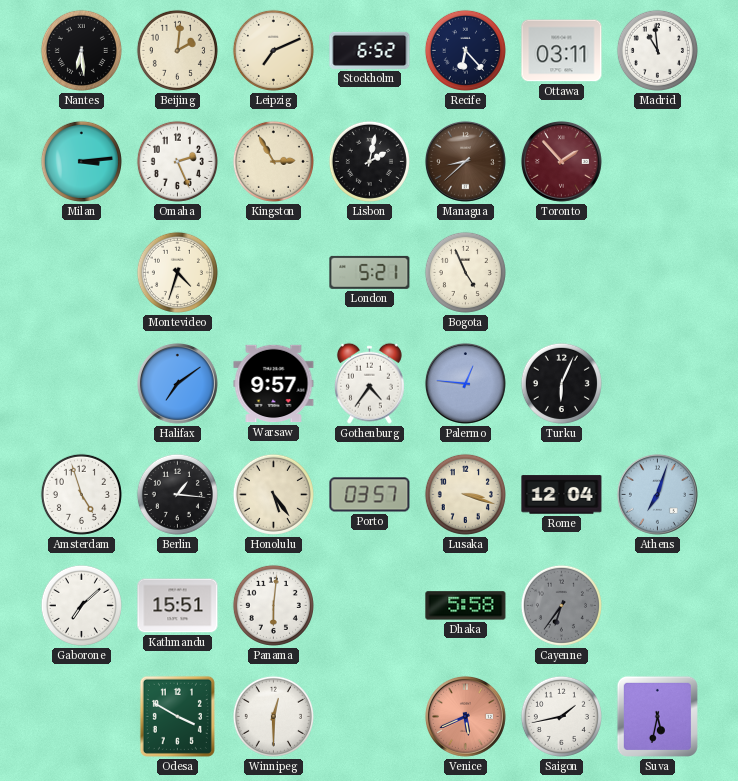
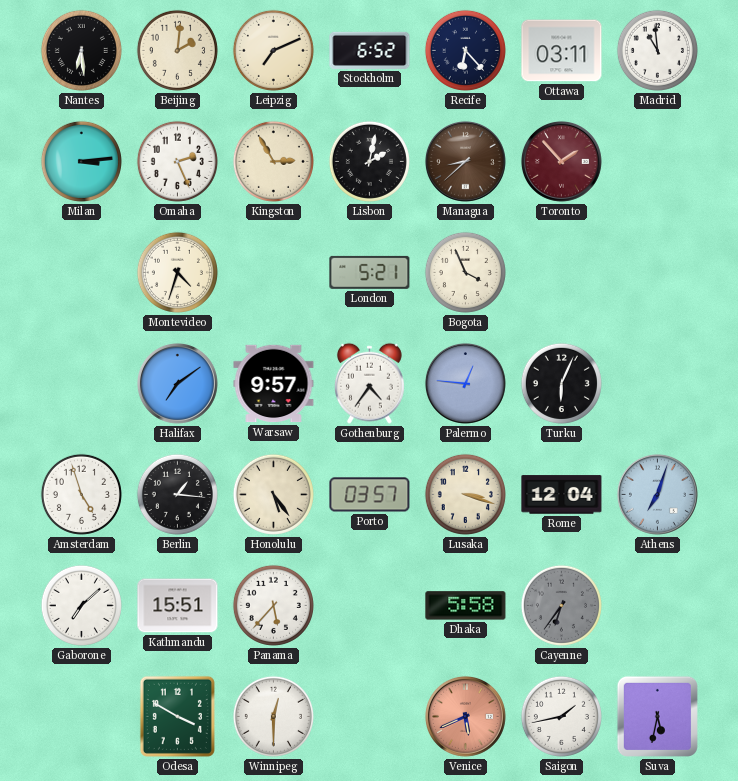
Bogota: 4:56 -> 3:56 (465, 272)
Panama: 6:01 -> 5:37 (273, 605)
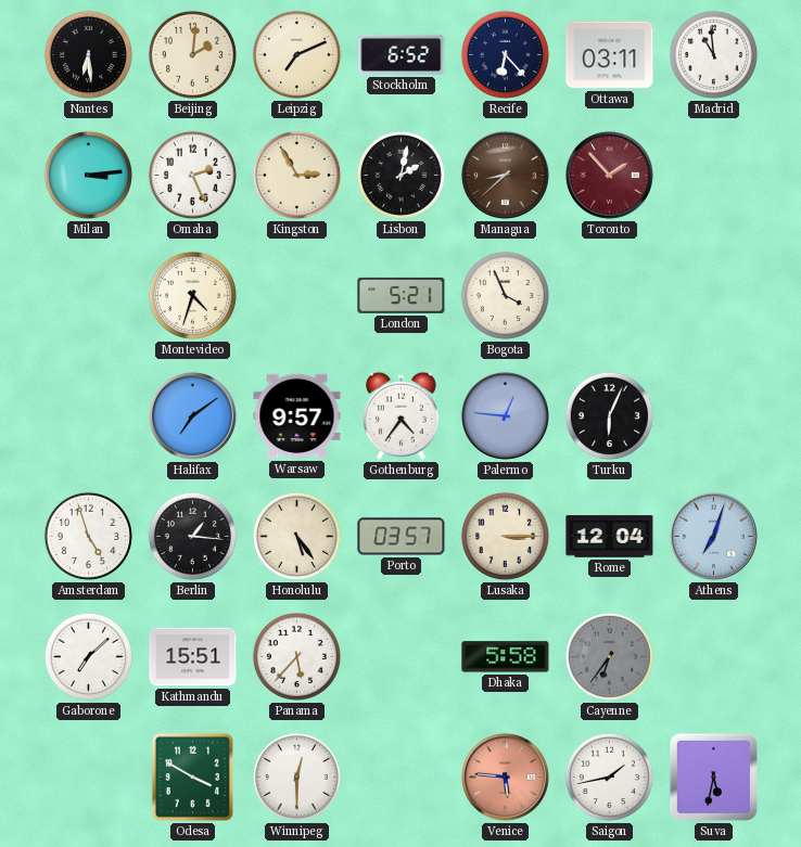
Lusaka: 3:18 -> 3:15 (505, 536)
Venice: 5:41 -> 5:46 (505, 777)
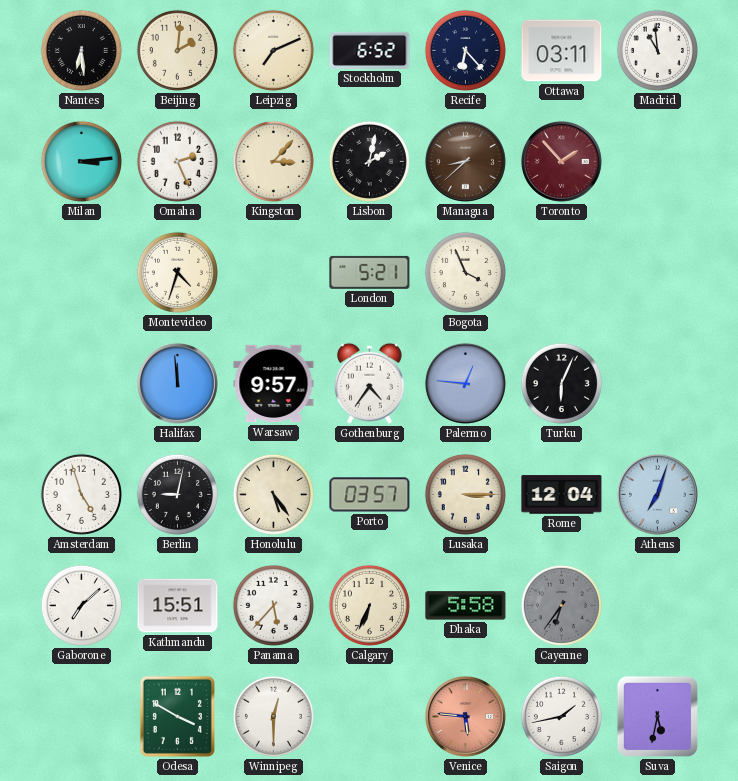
Kingston: 2:55 -> 3:07 (273, 161)
Halifax: 7:09 -> 11:59 (177, 383)
Berlin: 1:16 -> 9:02 (177, 494)
Calgary: none -> 6:34 (369, 605)
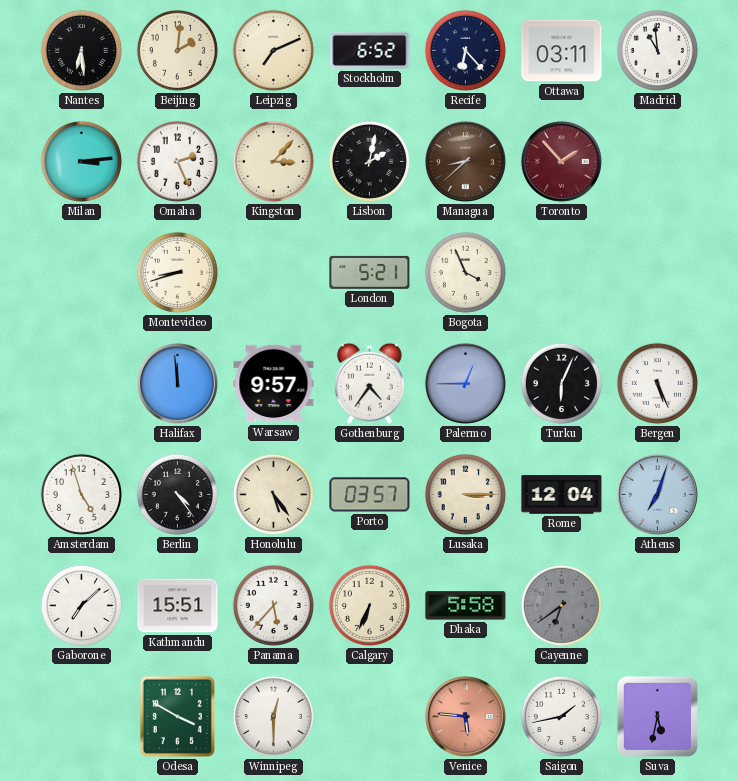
Montevideo: 4:33 -> 8:42 (177, 272)
Palermo: 12:46 -> 12:45 (465, 383)
Bergen: none -> 5:26 (657, 383)
Berlin: 9:02 -> 4:24 (177, 494)
Cayenne: 6:36 -> 6:39 (561, 605)
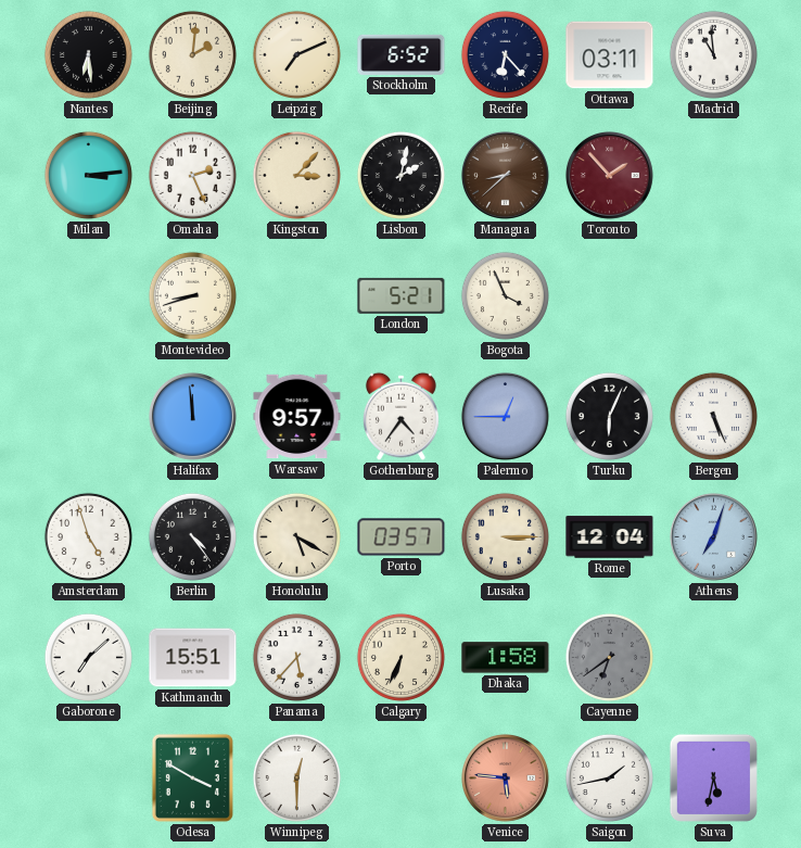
Honolulu: 5:24 -> 5:20 (296, 536)
Dhaka: 5:58 -> 1:58 (506, 658)
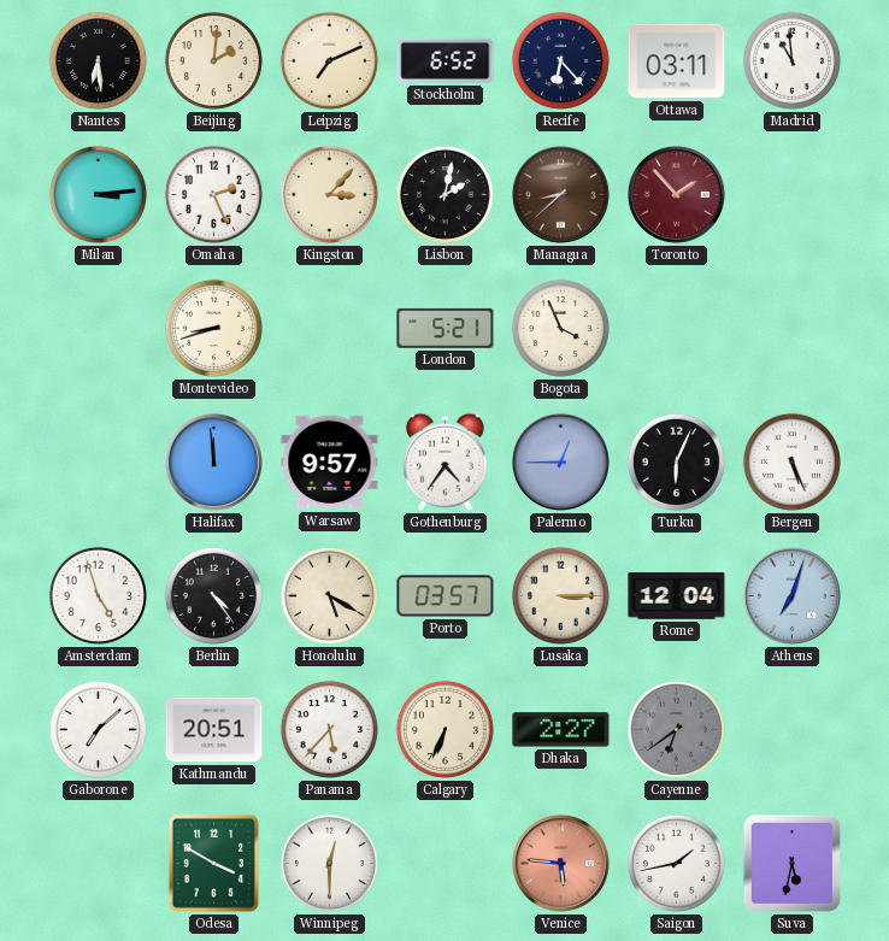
Kathmandu: 15:51 -> 20:51 (214, 730)
Dhaka: 1:58 -> 2:27 (561, 730)
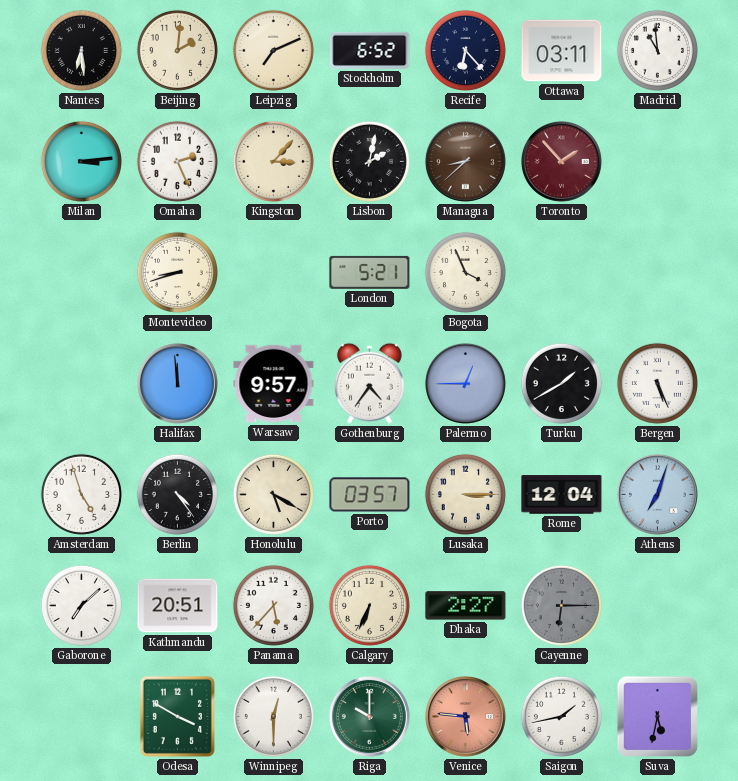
Turku: 6:04 -> 1:40 (561, 383)
Cayenne: 6:39 -> 6:15 (561, 605)
Riga: none -> 10:00 (369, 716)
